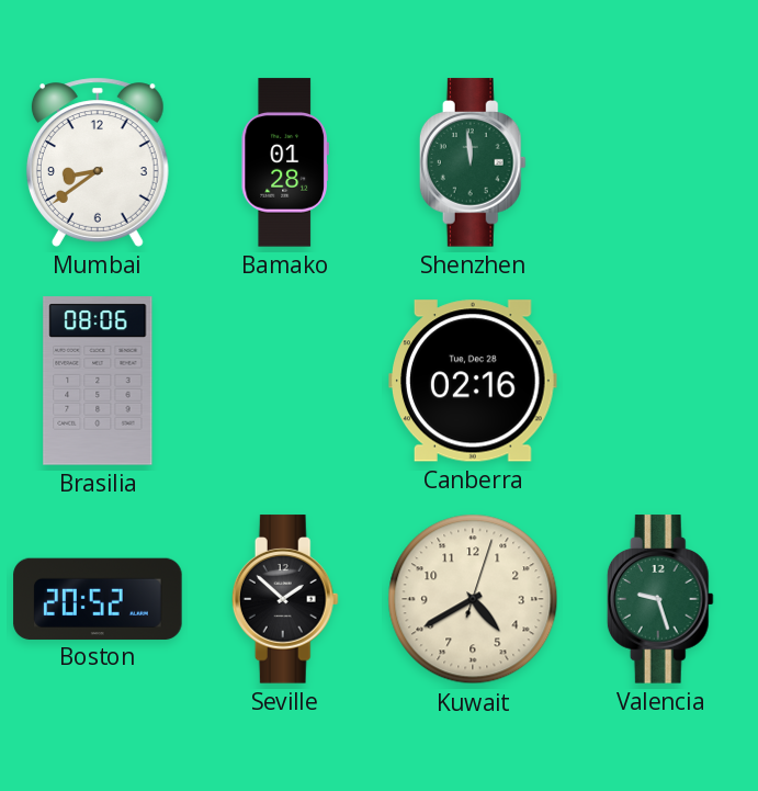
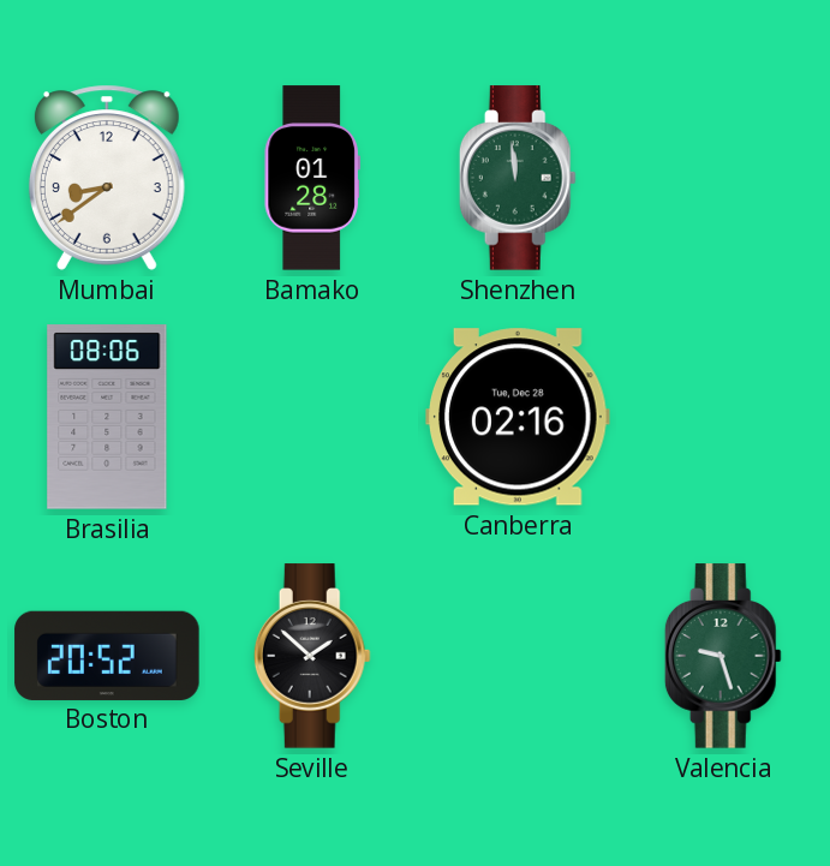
Kuwait: 4:40 -> none (473, 599)
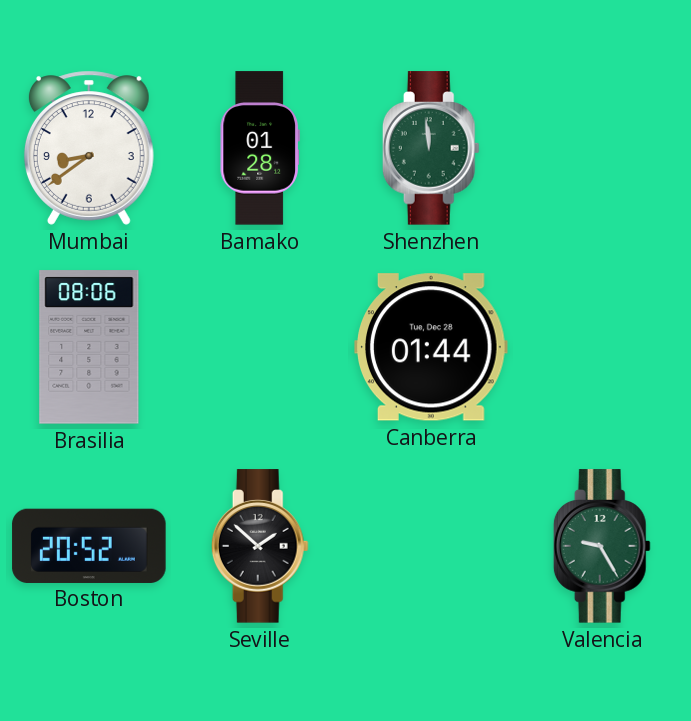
Canberra: 02:16 -> 01:44 (431, 347)
Valencia: 9:27 -> 9:25 (602, 546)
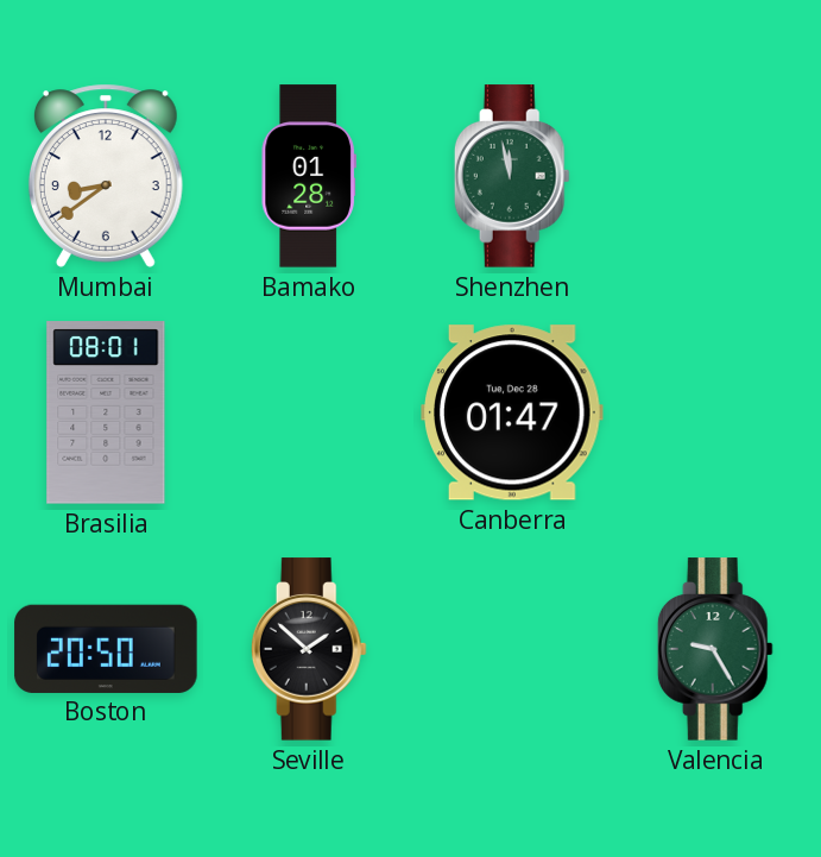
Shenzhen: 11:59 -> 11:58 (512, 176)
Brasilia: 08:06 -> 08:01 (106, 412)
Canberra: 01:44 -> 01:47 (512, 412)
Boston: 20:52 -> 20:50 (106, 648)
